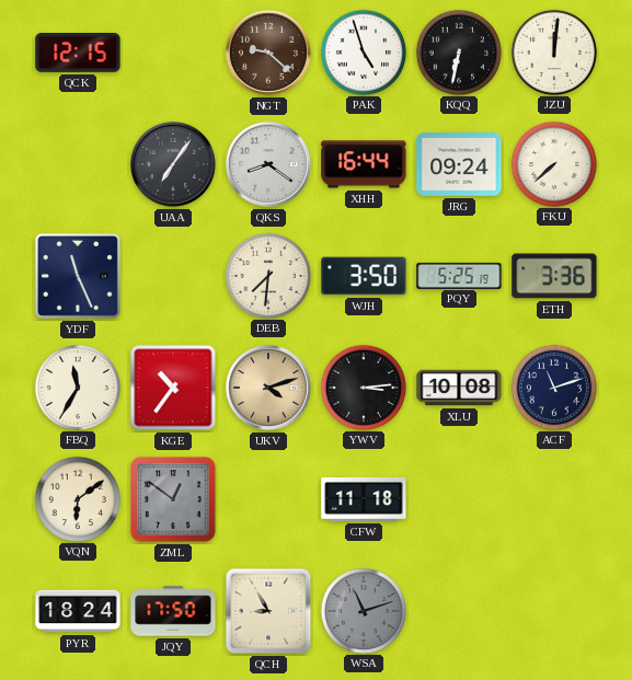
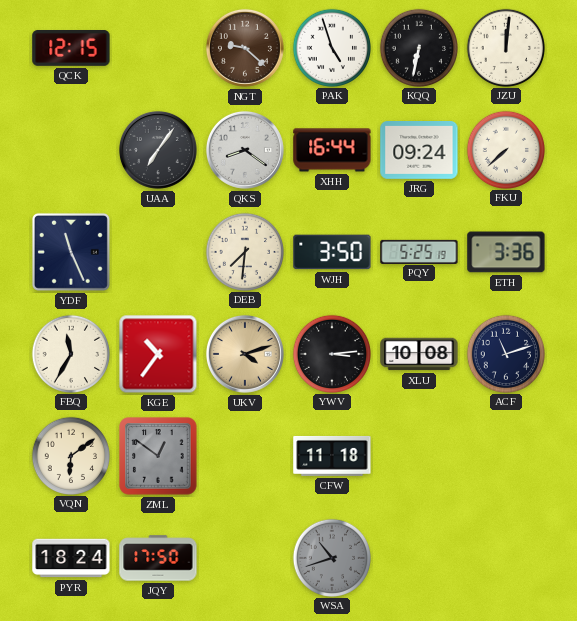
QCH: 8:55 -> none (268, 611)
WSA: 11:12 -> 10:42 (331, 557)
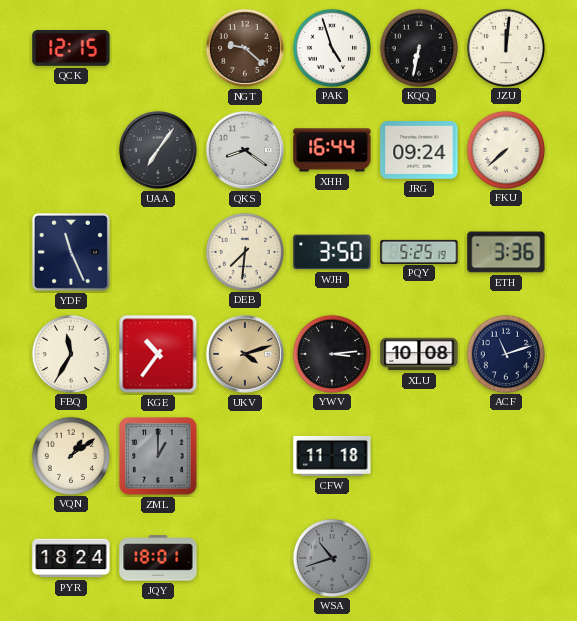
VQN: 6:09 -> 1:09 (70, 455)
ZML: 12:51 -> 1:00 (158, 456)
JQY: 17:50 -> 18:01 (158, 558)
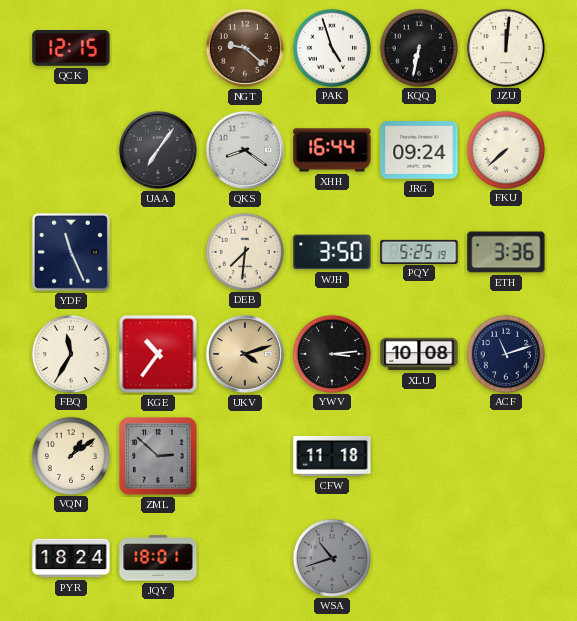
ZML: 1:00 -> 2:52 (158, 456)
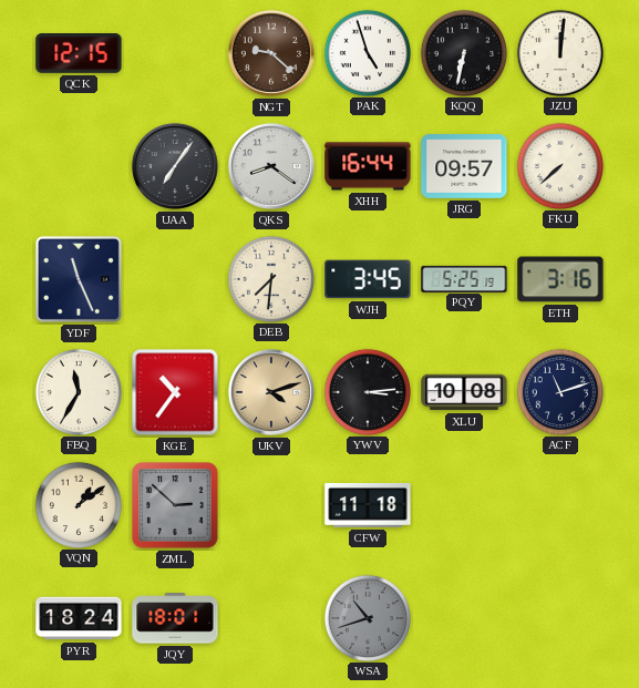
JRG: 09:24 -> 09:57 (464, 167)
WJH: 3:50 -> 3:45 (368, 279)
ETH: 3:36 -> 3:16 (560, 279)
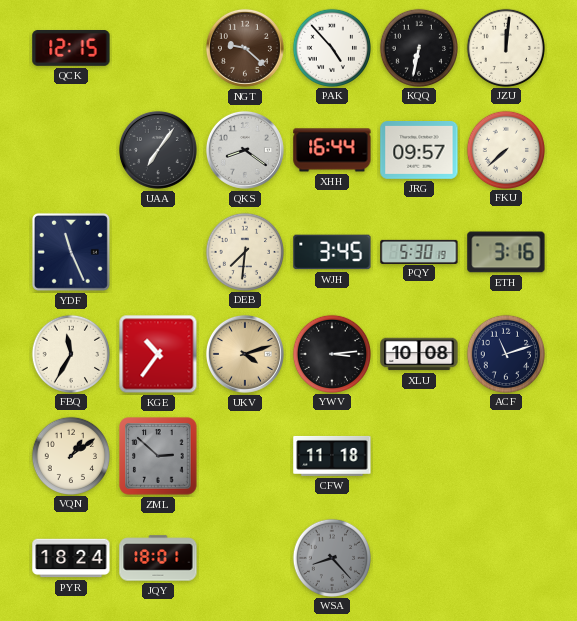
PAK: 4:57 -> 4:53 (331, 47)
PQY: 5:25 -> 5:30 (419, 251)
WSA: 10:42 -> 8:23 (331, 557)
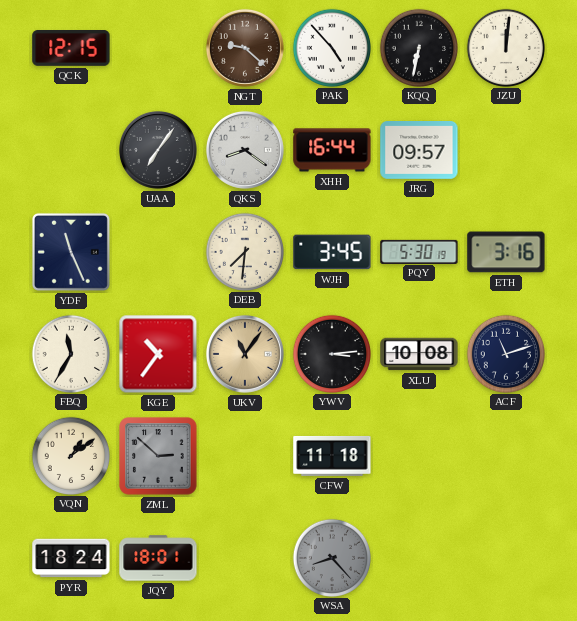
FKU: 7:38 -> none (505, 149)
UKV: 4:12 -> 11:06 (245, 354)
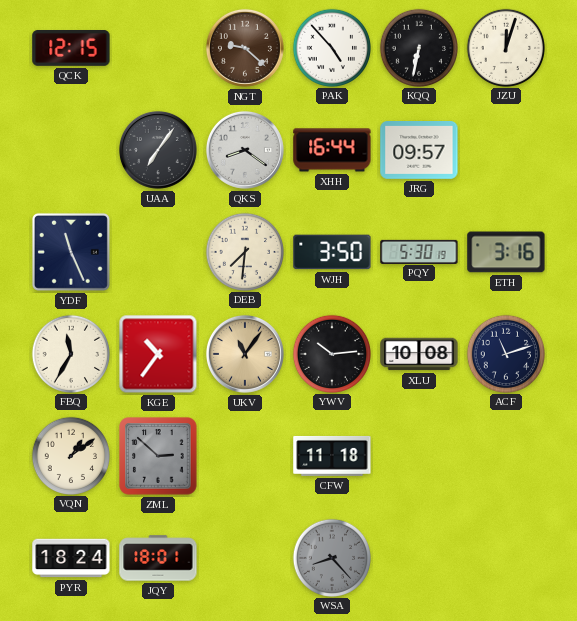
JZU: 12:01 -> 12:03 (505, 47)
WJH: 3:45 -> 3:50 (332, 252)
YWV: 3:14 -> 10:14 (331, 353)
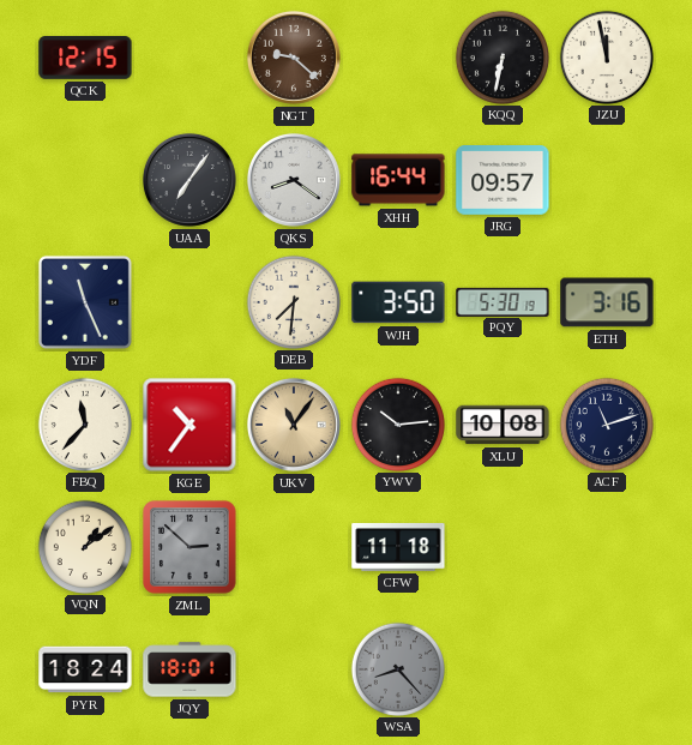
PAK: 4:53 -> none (331, 47)
JZU: 12:03 -> 11:58 (606, 56)
FBQ: 11:35 -> 11:37 (84, 423)
